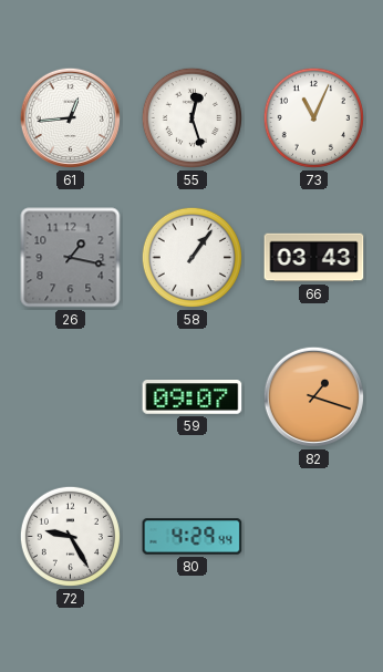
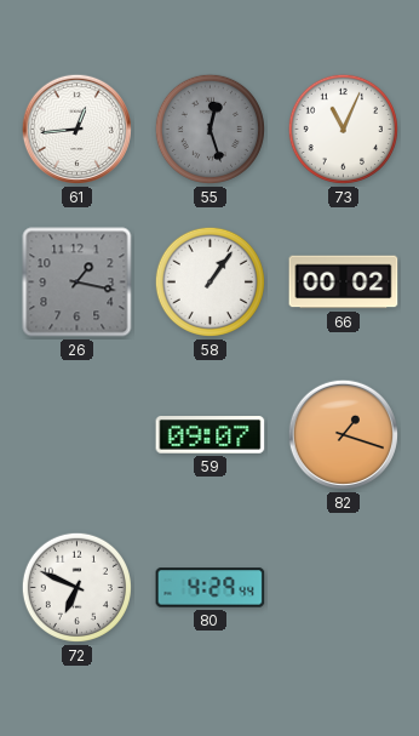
55 dial: white -> grey (209, 129)
66: 03:43 -> 00:02 (344, 283)
72: 9:25 -> 6:49 (76, 587)
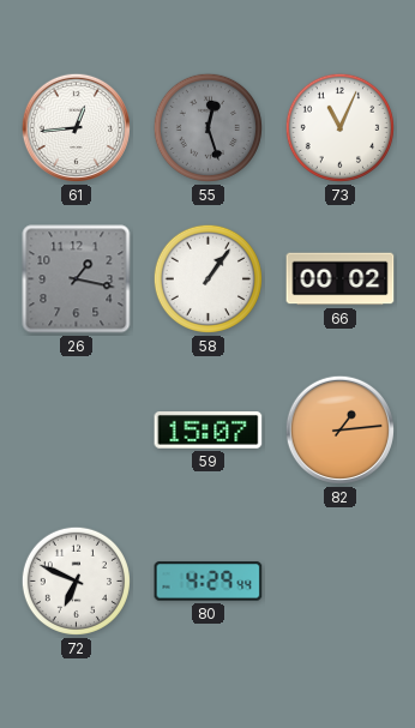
59: 09:07 -> 15:07 (209, 431)
82: 1:18 -> 1:14 (339, 429)
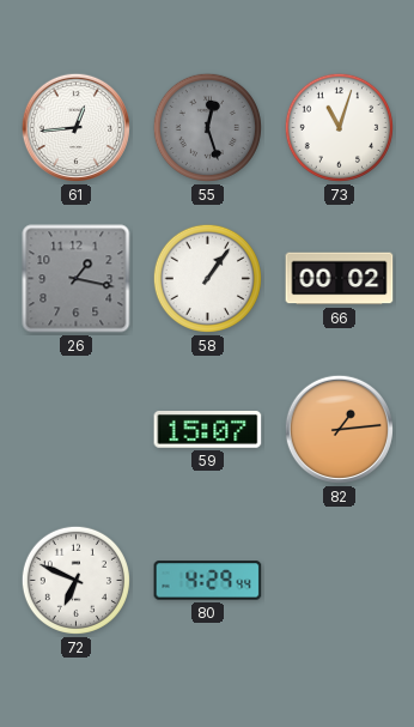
73: 11:04 -> 11:03 (339, 127)
